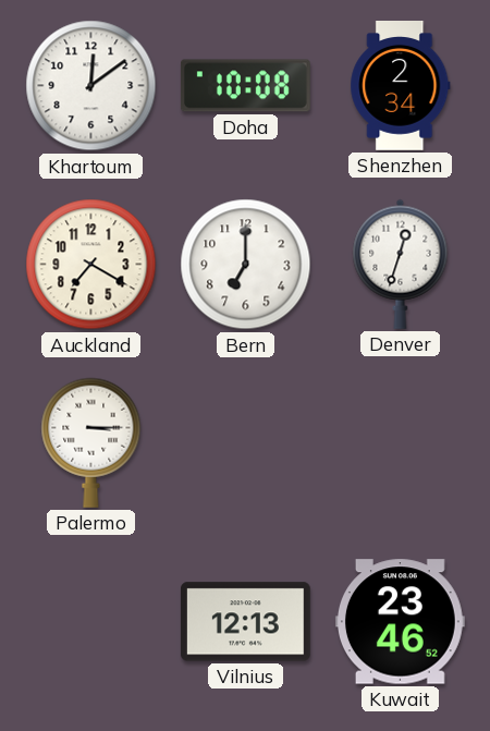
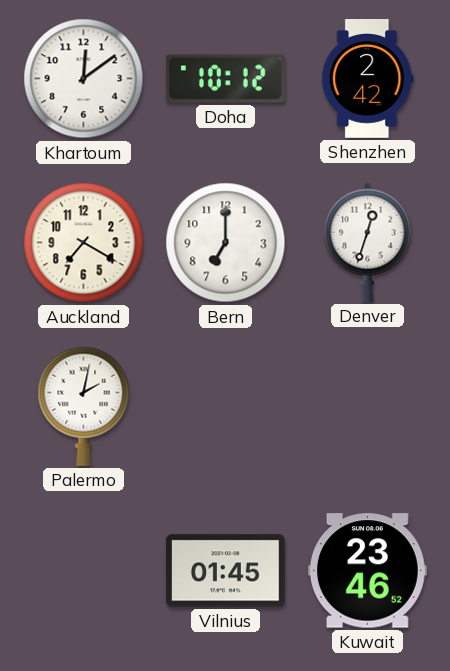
Doha: 10:08 -> 10:12 (225, 79)
Shenzhen: 2:34 -> 2:42 (368, 79)
Palermo: 3:15 -> 2:02 (84, 406)
Vilnius: 12:13 -> 01:45 (225, 571)
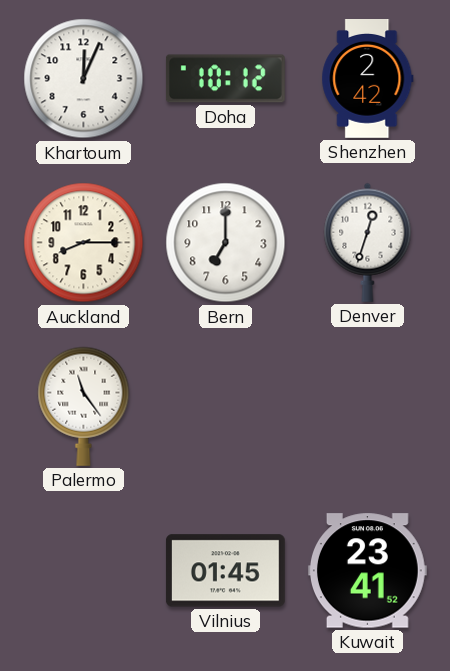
Khartoum: 12:09 -> 12:04 (84, 79)
Auckland: 7:20 -> 8:15 (84, 243)
Palermo: 2:02 -> 11:24 (84, 406)
Kuwait: 23:46 -> 23:41 (367, 571)
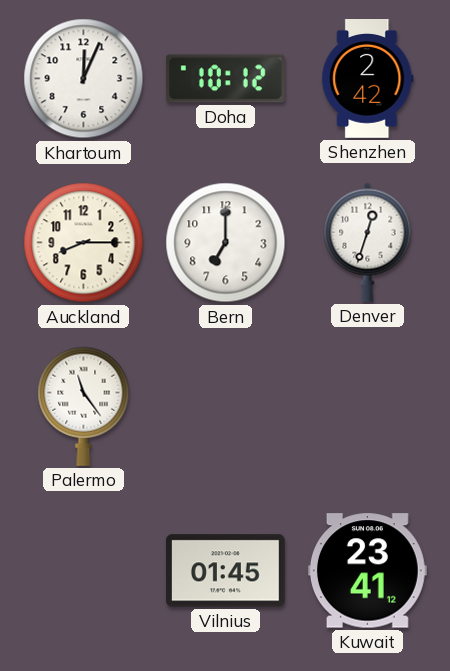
Kuwait: 23:41:52 -> 23:41:12 (367, 571)
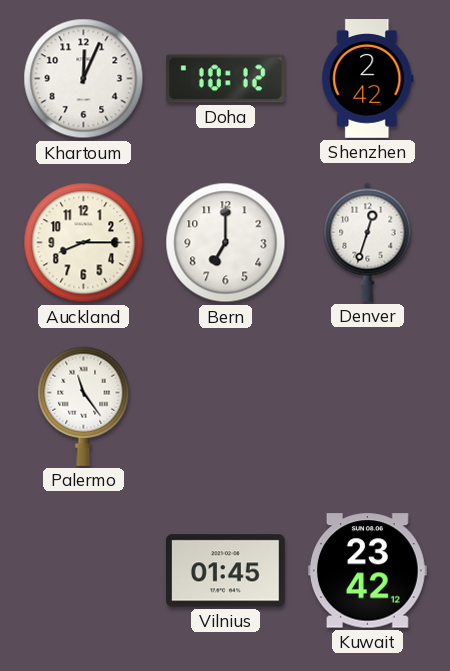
Kuwait: 23:41 -> 23:42 (367, 571)
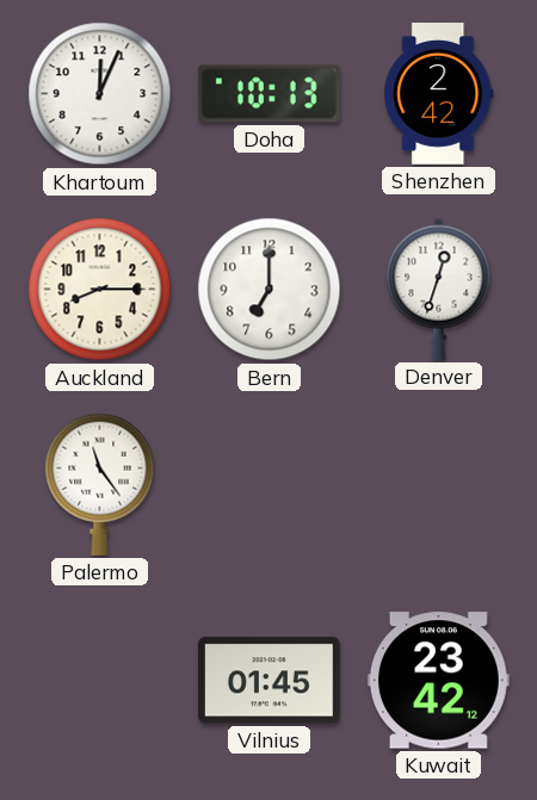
Doha: 10:12 -> 10:13 (268, 94)
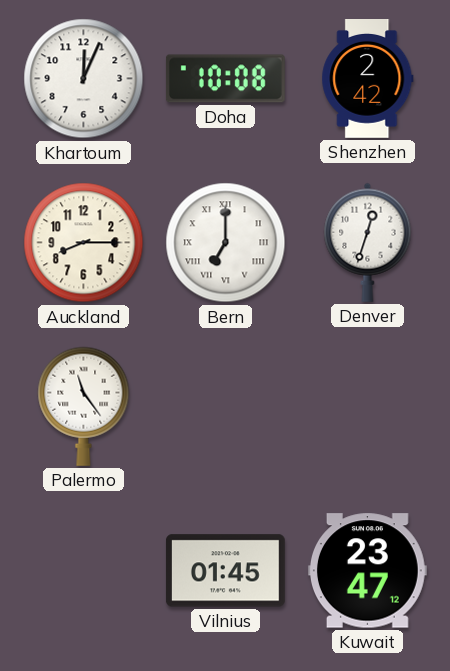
Doha: 10:13 -> 10:08 (225, 79)
Bern numerals: Arabic -> Roman (226, 243)
Kuwait: 23:42 -> 23:47 (367, 571)
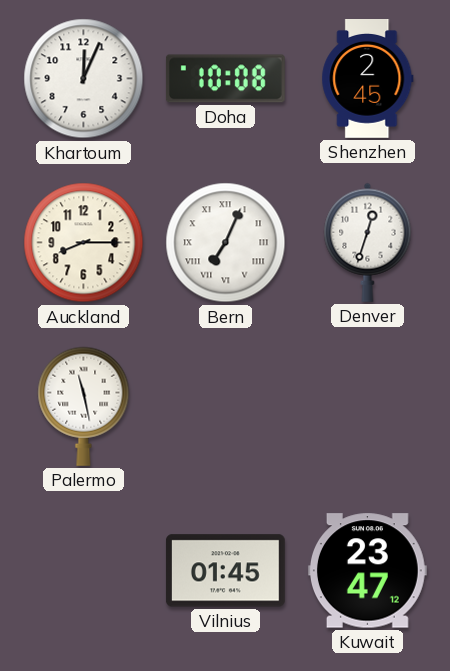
Shenzhen: 2:42 -> 2:45 (368, 79)
Bern: 7:00 -> 7:04 (226, 243)
Palermo: 11:24 -> 11:28 (84, 406)
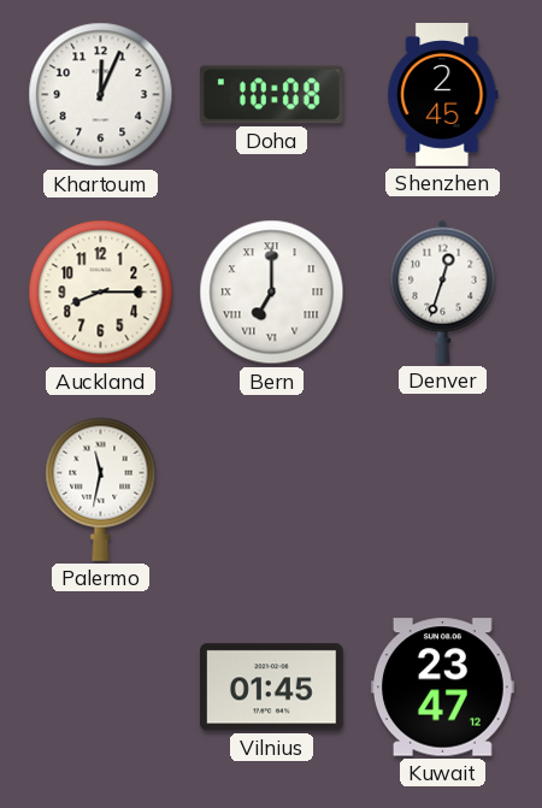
Bern: 7:04 -> 7:00 (272, 293)
Palermo: 11:28 -> 11:32 (101, 489)
